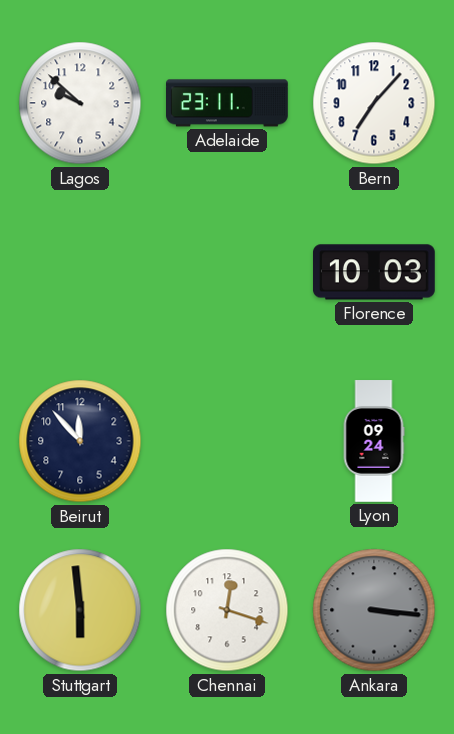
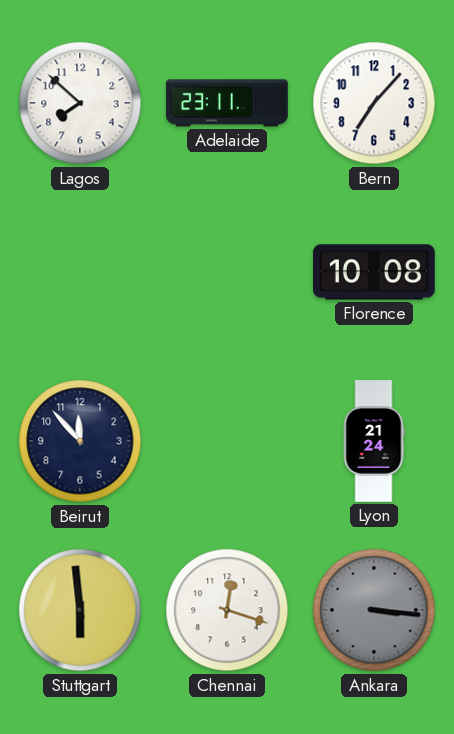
Lagos: 9:52 -> 7:52 (80, 103)
Florence: 10:03 -> 10:08 (375, 272)
Lyon: 09:24 -> 21:24 (374, 441)
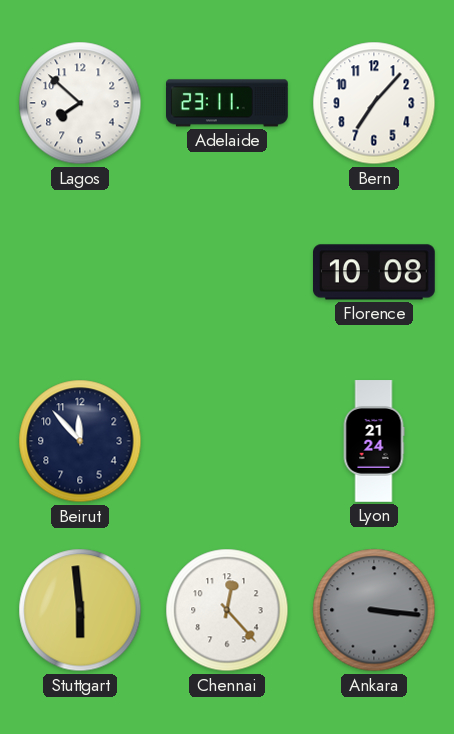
Chennai: 12:18 -> 12:23 (227, 610)
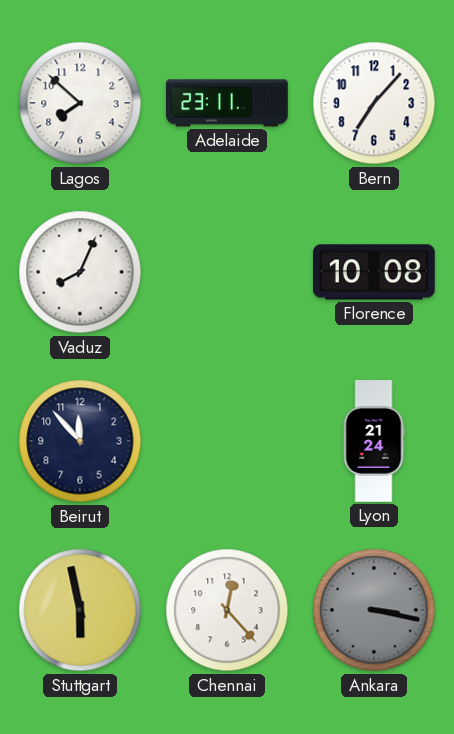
Vaduz: none -> 8:04 (80, 272)
Stuttgart: 5:59 -> 5:58 (80, 610)
Ankara: 3:16 -> 3:17 (374, 610)
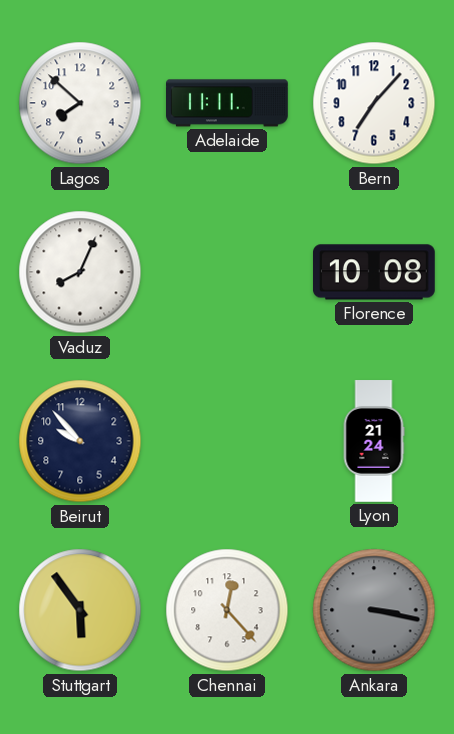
Adelaide: 23:11 -> 11:11 (228, 103)
Beirut: 11:53 -> 9:53 (80, 441)
Stuttgart: 5:58 -> 5:54 (80, 610)
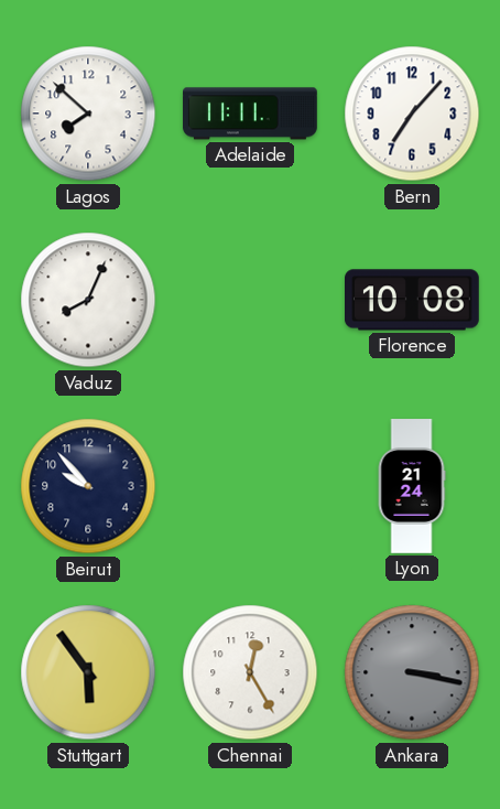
Chennai: 12:23 -> 12:25 (250, 672)
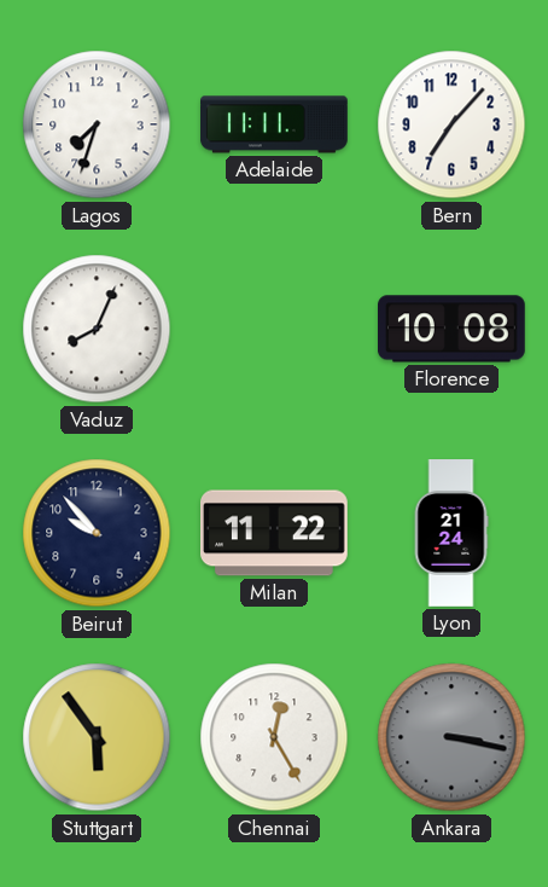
Lagos: 7:52 -> 7:33 (97, 124)
Milan: none -> 11:22 (275, 533)
